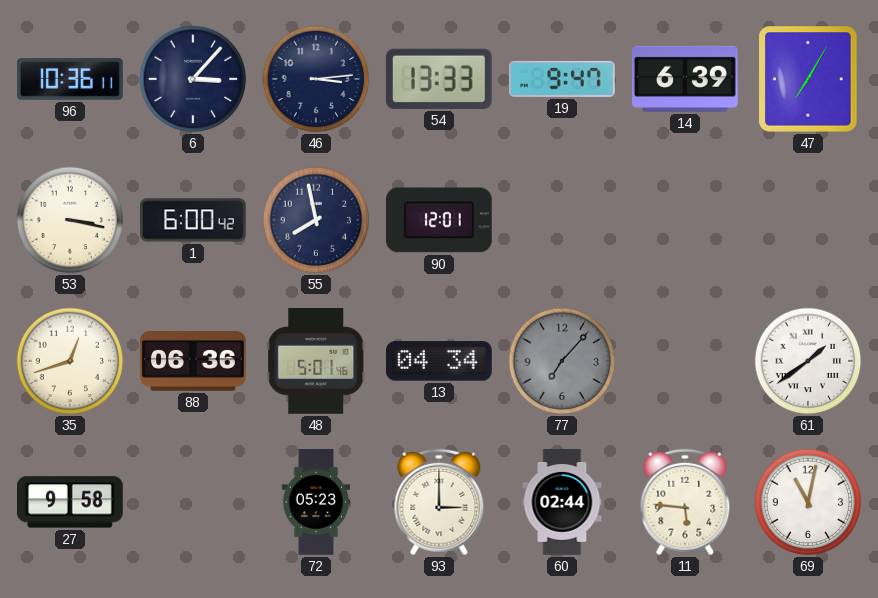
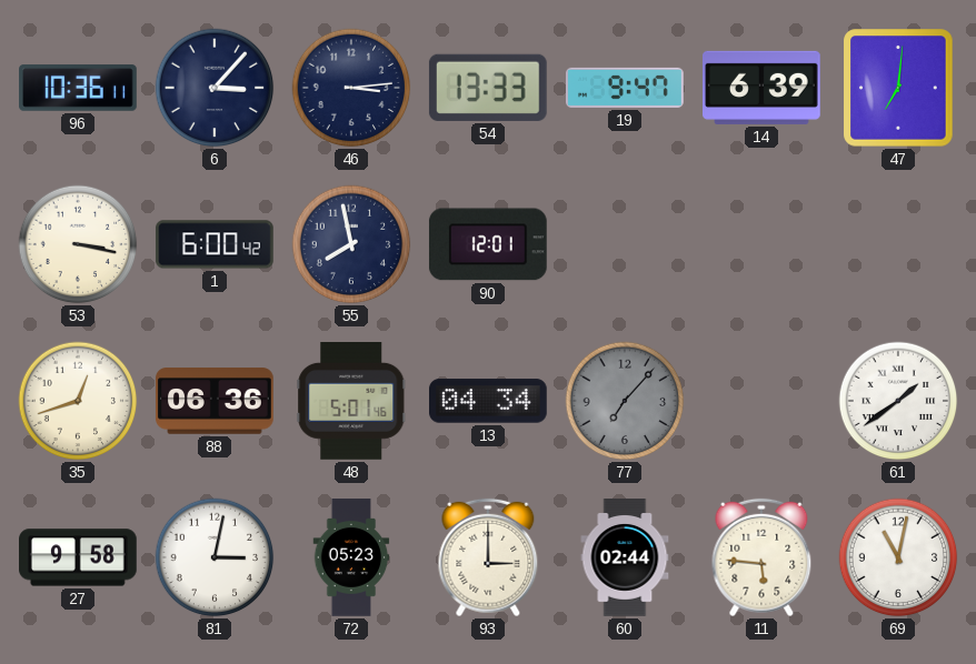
47: 7:05 -> 7:01 (898, 88)
81: none -> 3:02 (215, 557)
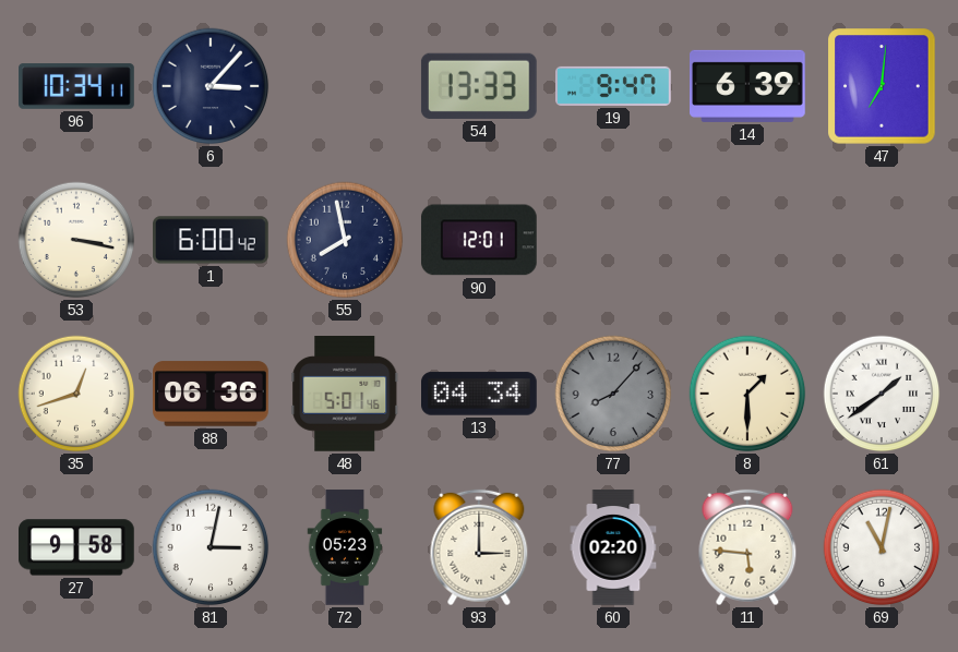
96: 10:36 -> 10:34 (76, 86)
46: 3:14 -> none (351, 88)
77: 7:07 -> 8:07 (613, 394)
8: none -> 1:30 (747, 394)
60: 02:44 -> 02:20 (613, 547)
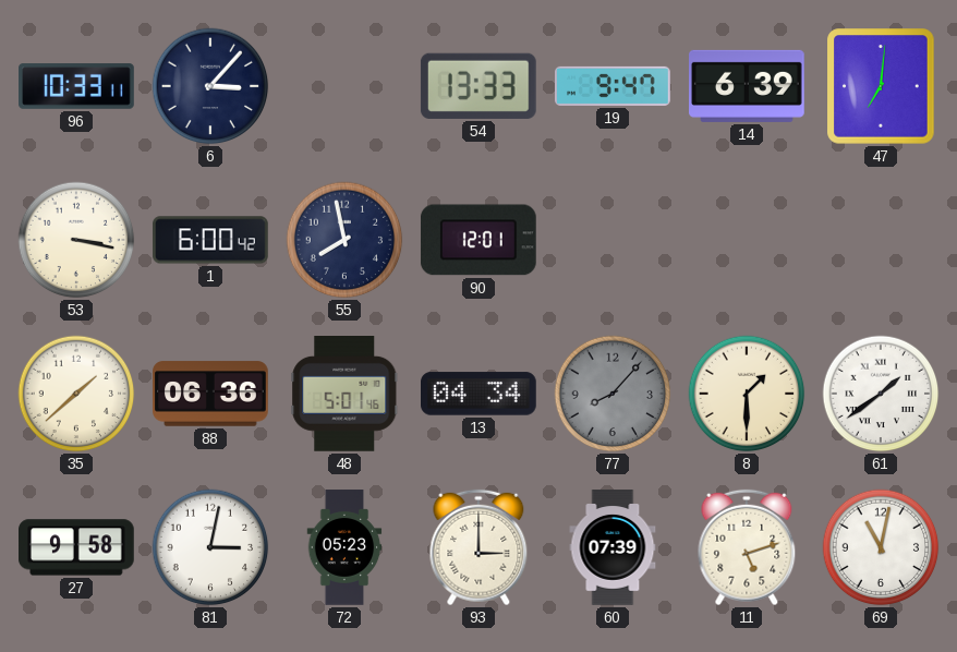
96: 10:34 -> 10:33 (76, 86)
35: 12:42 -> 1:38 (76, 394)
60: 02:20 -> 07:39 (613, 547)
11: 5:46 -> 5:12 (747, 547)
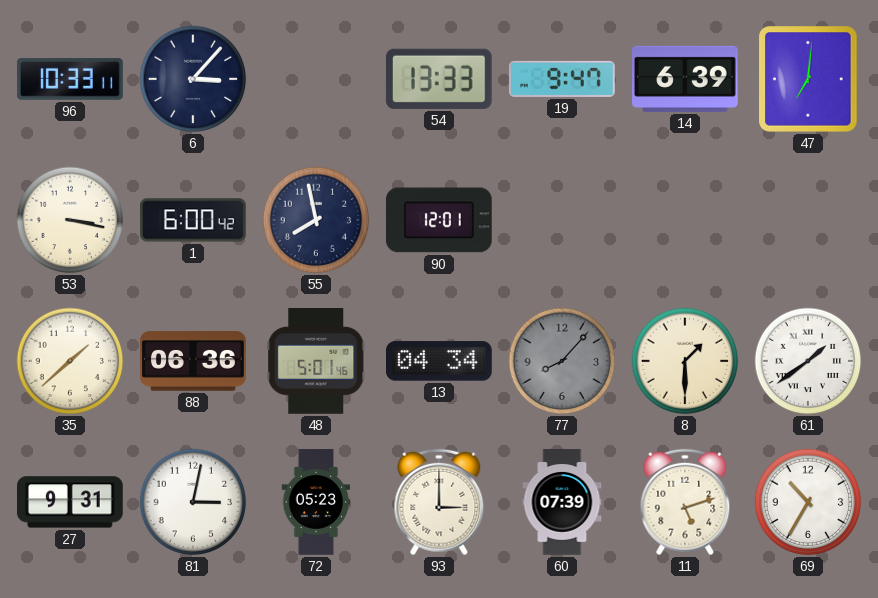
27: 9:58 -> 9:31 (71, 502)
69: 11:02 -> 10:35 (808, 502)
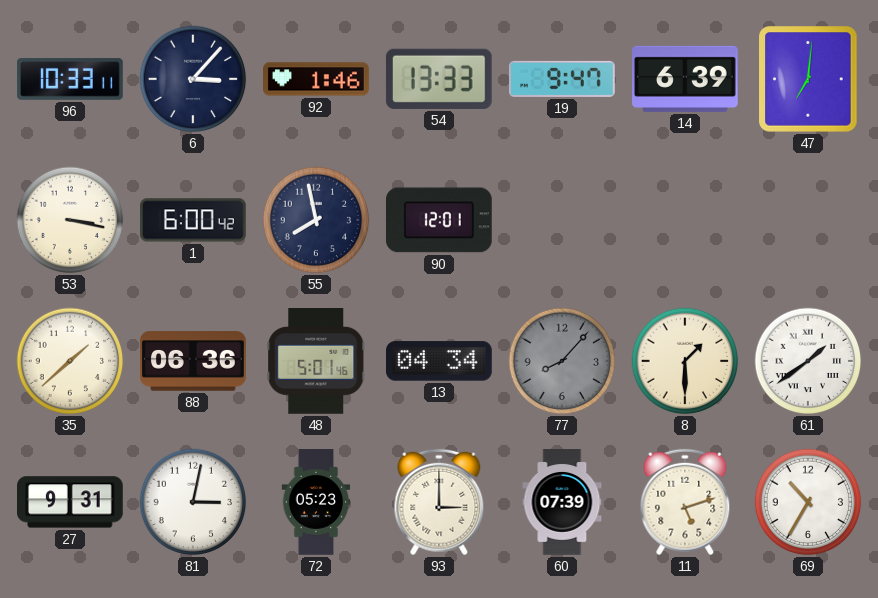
92: none -> 1:46 (316, 79)
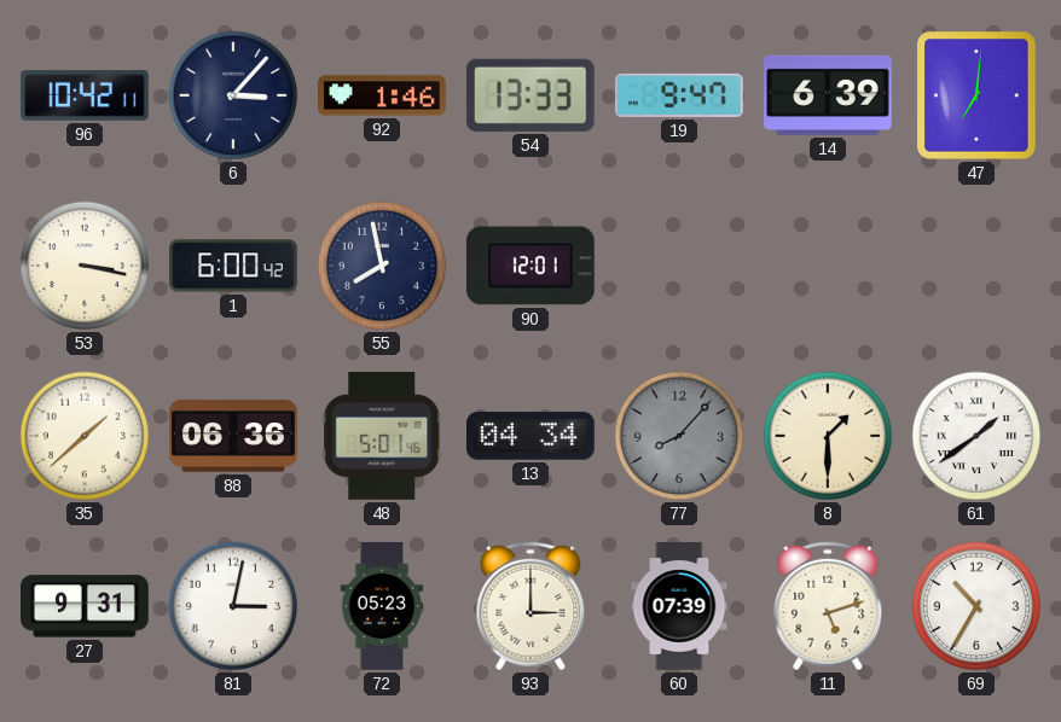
96: 10:33 -> 10:42 (85, 95)
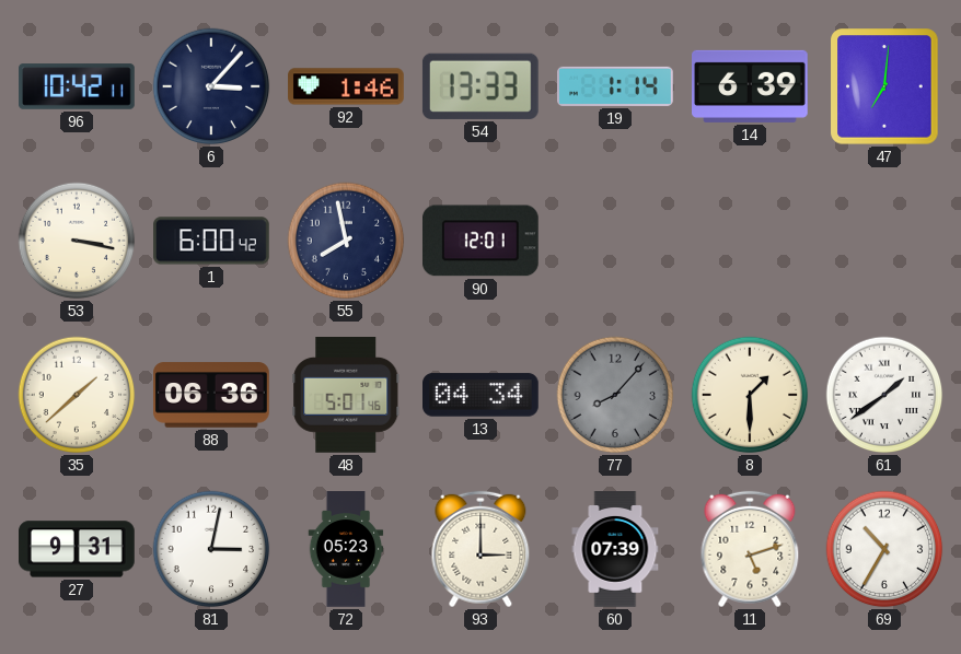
19: 9:47 -> 1:14 (616, 86)
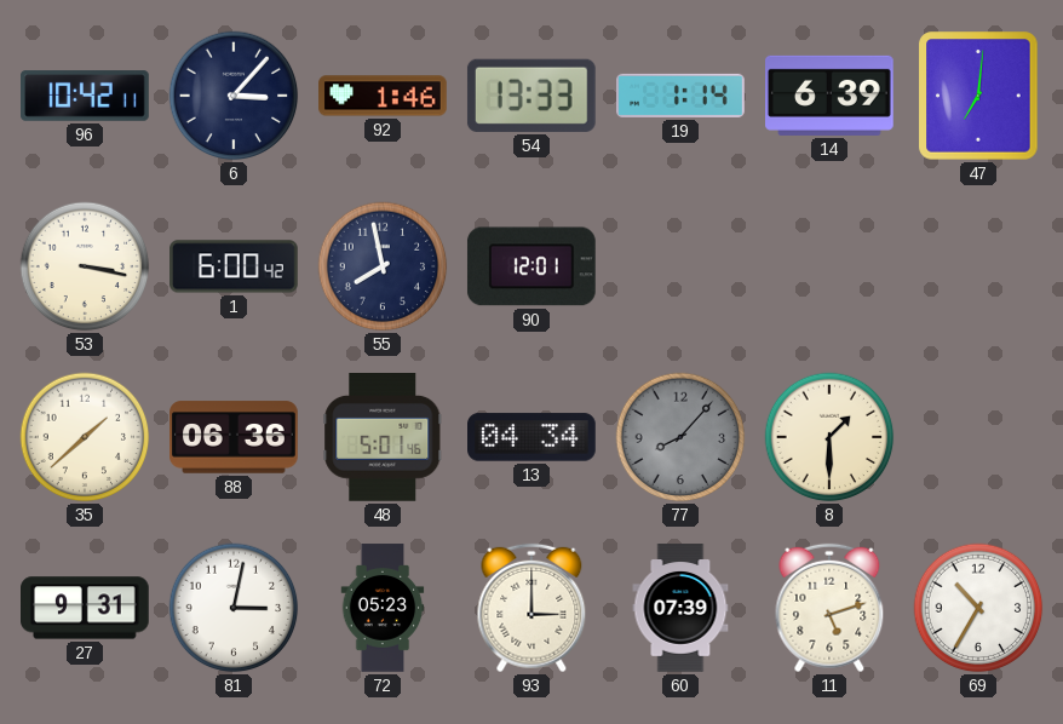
61: 1:39 -> none (884, 395)
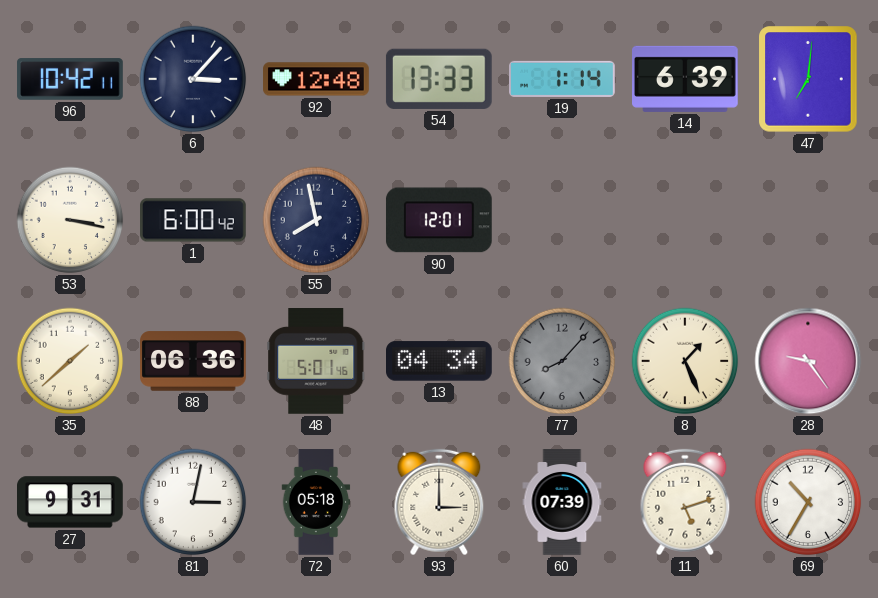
92: 1:46 -> 12:48 (316, 79)
8: 1:30 -> 1:26 (685, 361)
28: none -> 9:24 (808, 361)
72: 05:23 -> 05:18 (316, 502)
